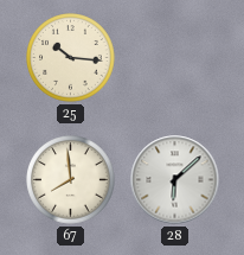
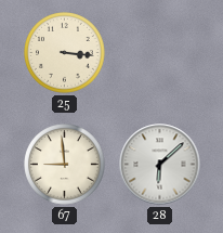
25: 10:16 -> 3:16 (65, 53)
67: 7:59 -> 8:59 (65, 165)
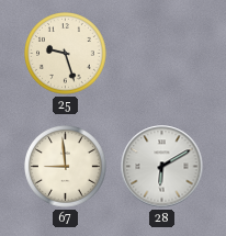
25: 3:16 -> 9:27 (66, 54)
28: 6:08 -> 6:10 (162, 167)
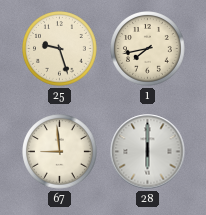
1: none -> 7:43 (148, 49)
28: 6:10 -> 6:00 (148, 152)
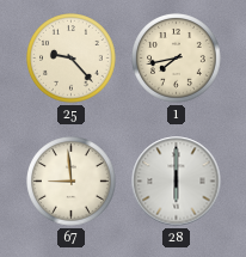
25: 9:27 -> 9:23 (72, 59)
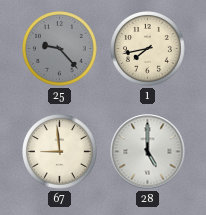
25 dial: cream -> grey (60, 49)
28: 6:00 -> 5:00 (148, 152)
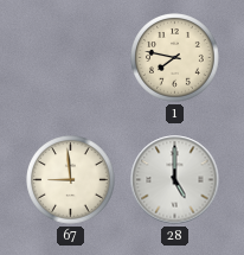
25: 9:23 -> none (60, 49)
1: 7:43 -> 7:47 (175, 58)
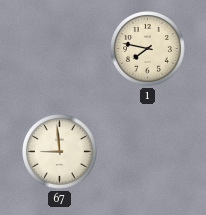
28: 5:00 -> none (175, 180)
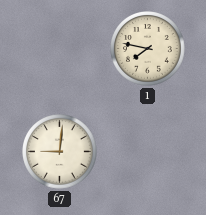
67: 8:59 -> 9:01 (60, 152)
